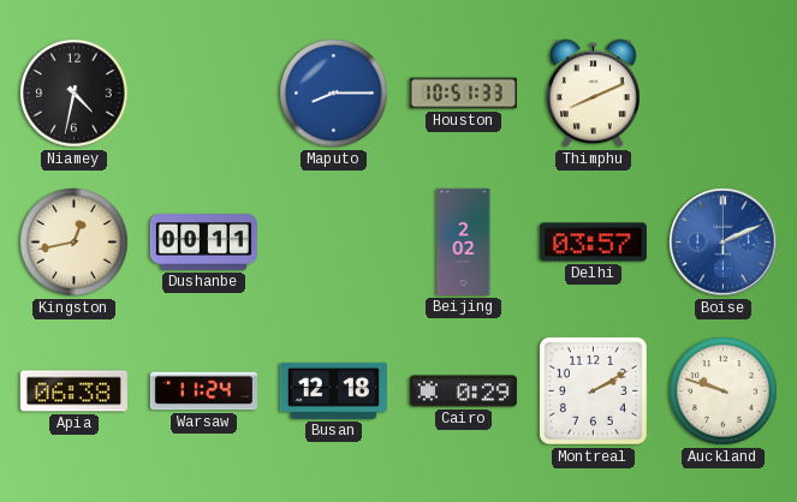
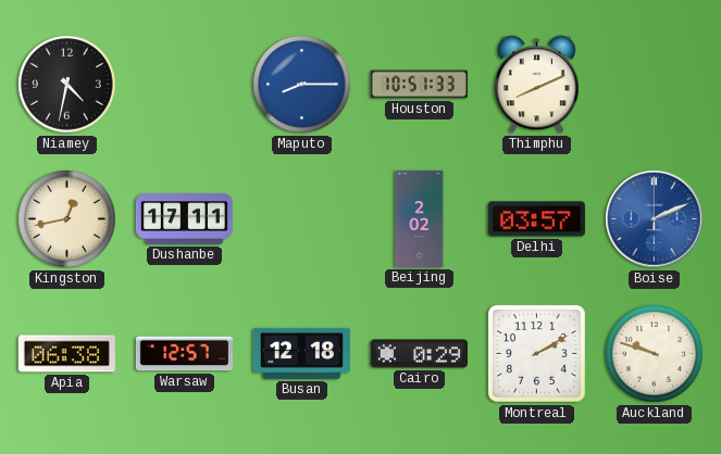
Dushanbe: 00:11 -> 17:11 (184, 219)
Warsaw: 11:24 -> 12:57 (184, 354)
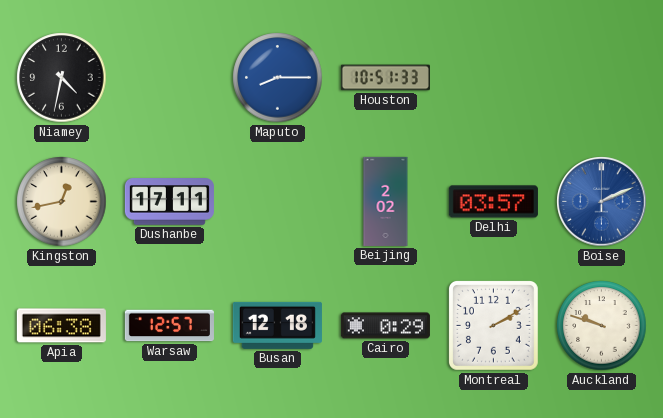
Thimphu: 8:11 -> none (537, 85)
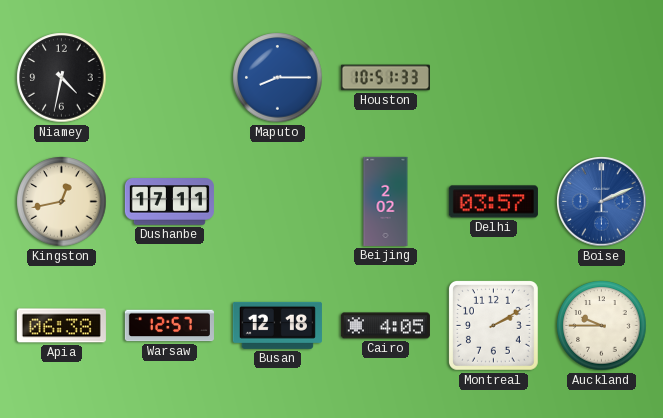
Cairo: 0:29 -> 4:05 (385, 326)
Auckland: 9:48 -> 9:45 (602, 326)
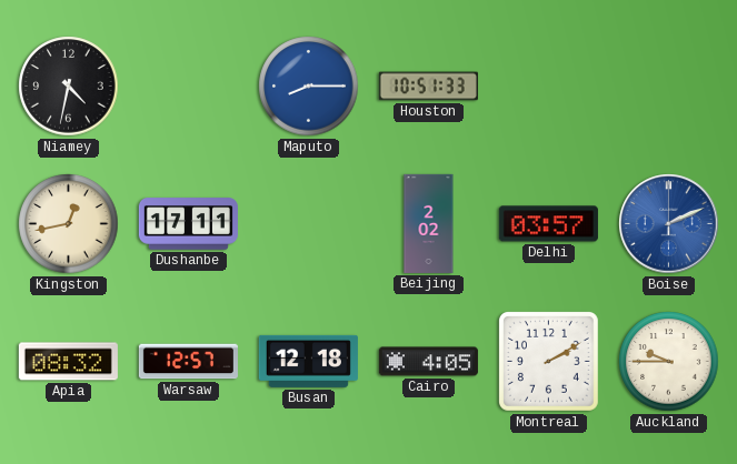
Apia: 06:38 -> 08:32 (68, 362)
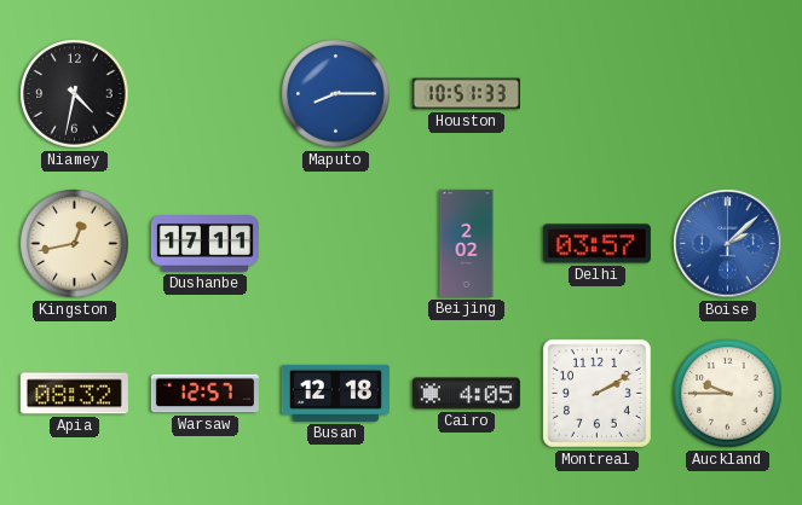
Boise: 2:11 -> 2:08 (728, 244)
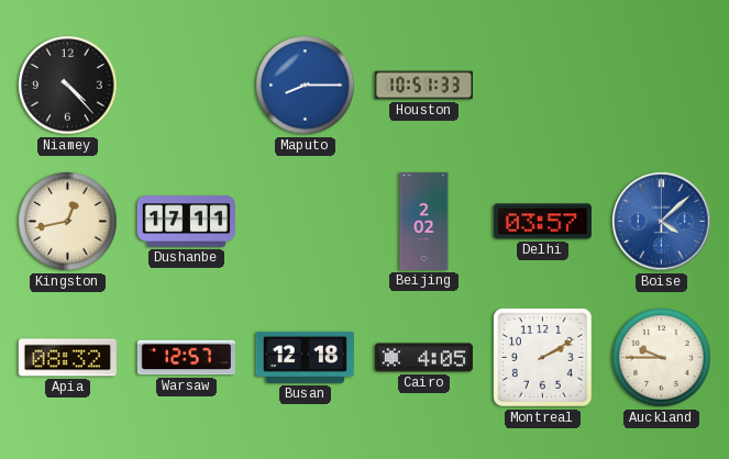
Niamey: 4:32 -> 4:23 (68, 86)
Boise: 2:08 -> 4:08 (662, 222)
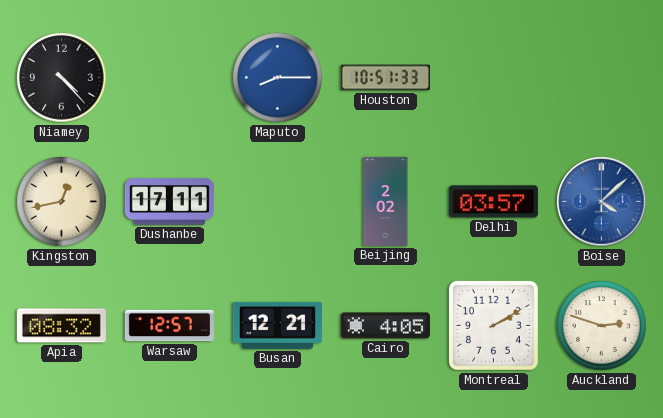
Busan: 12:18 -> 12:21 (277, 325)
Auckland: 9:45 -> 2:48 (602, 326)
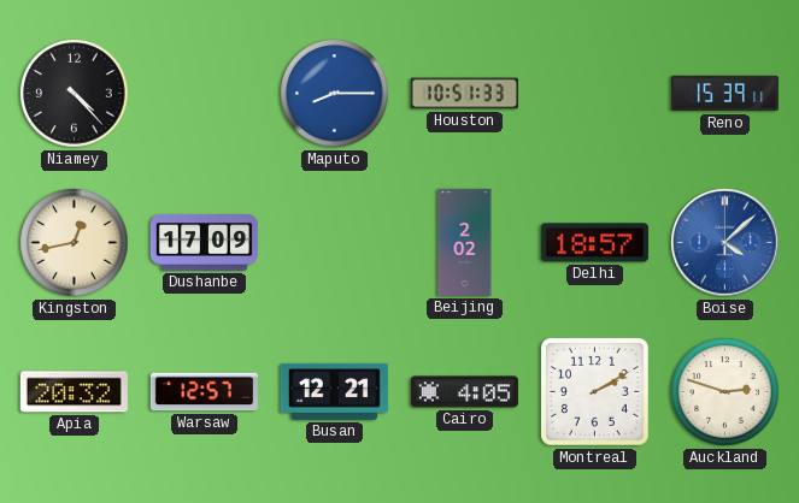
Reno: none -> 15:39 (724, 94)
Dushanbe: 17:11 -> 17:09 (204, 243)
Delhi: 03:57 -> 18:57 (594, 243)
Apia: 08:32 -> 20:32 (74, 392)
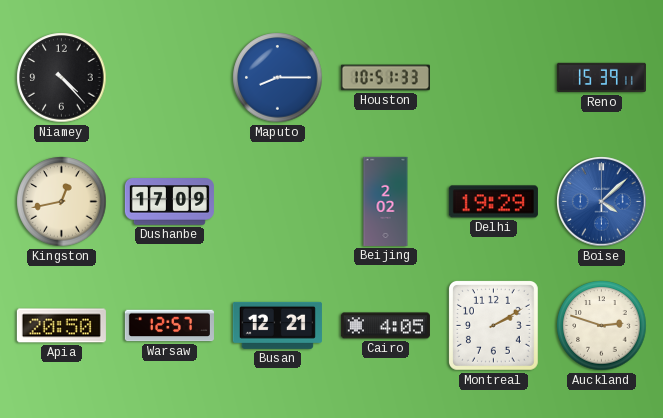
Delhi: 18:57 -> 19:29 (493, 202)
Apia: 20:32 -> 20:50 (61, 326)
